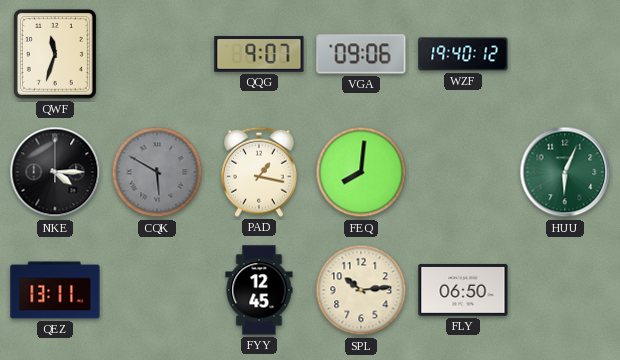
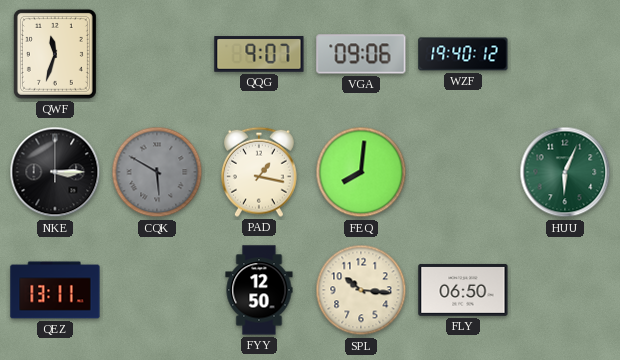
NKE: 4:15 -> 3:15 (55, 172)
FYY: 12:45 -> 12:50 (259, 290)
SPL: 10:14 -> 10:16 (361, 290)
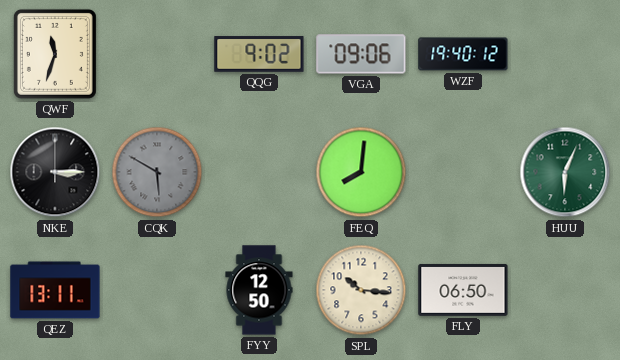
QQG: 9:07 -> 9:02 (259, 54)
PAD: 1:17 -> none (259, 172)
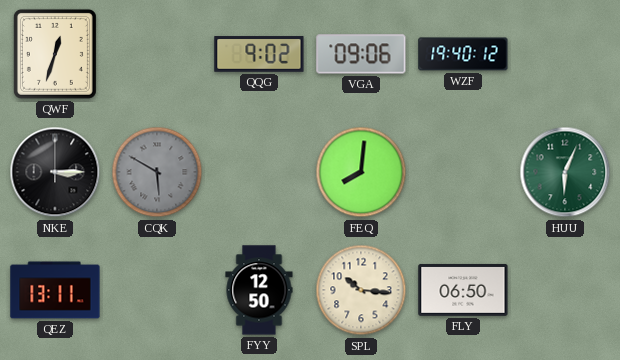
QWF: 11:33 -> 12:33 (55, 54)
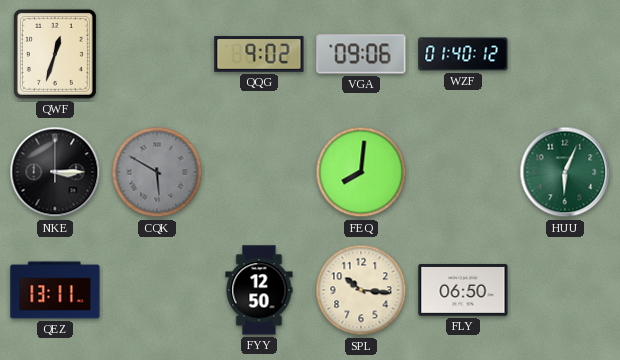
WZF: 19:40 -> 01:40 (463, 54)
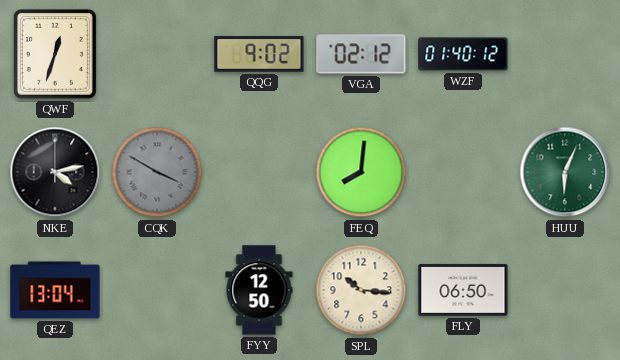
VGA: 09:06 -> 02:12 (361, 54)
NKE: 3:15 -> 4:13 (55, 172)
CQK: 5:50 -> 3:50 (157, 172)
QEZ: 13:11 -> 13:04 (55, 290)
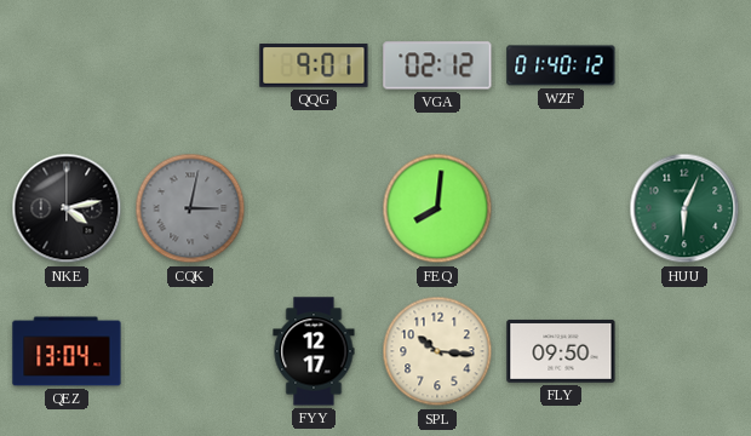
QWF: 12:33 -> none (55, 54)
QQG: 9:02 -> 9:01 (314, 65)
CQK: 3:50 -> 3:02 (190, 208)
FYY: 12:50 -> 12:17 (314, 351)
FLY: 06:50 -> 09:50 (561, 351)
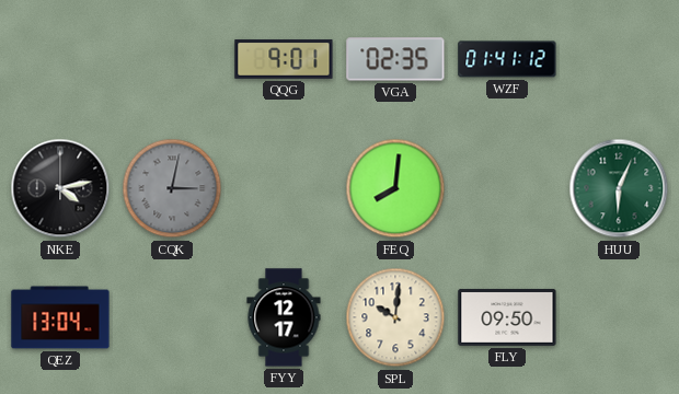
VGA: 02:12 -> 02:35 (395, 59)
WZF: 01:40 -> 01:41 (507, 59)
SPL: 10:16 -> 10:01 (395, 317)
